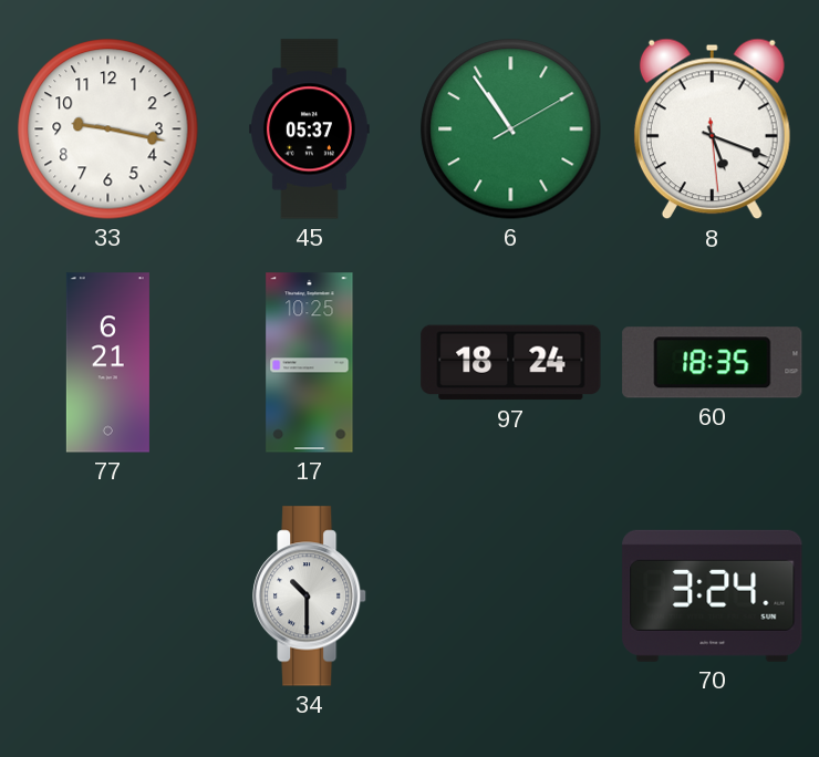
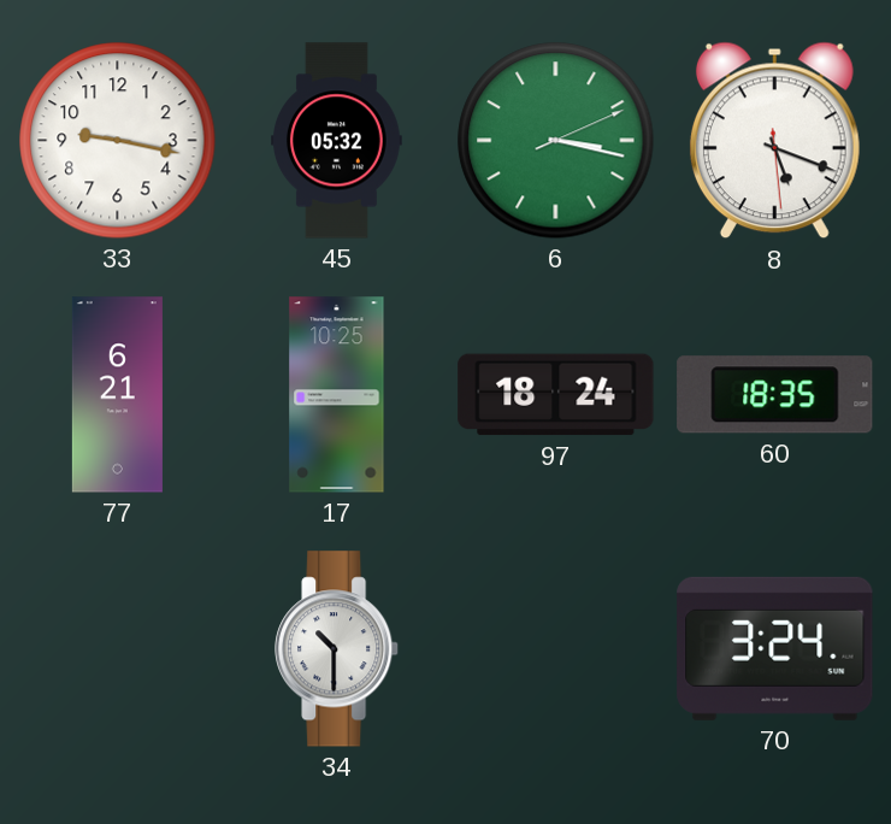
45: 05:37 -> 05:32 (337, 141)
6: 10:54 -> 3:17 (556, 141)
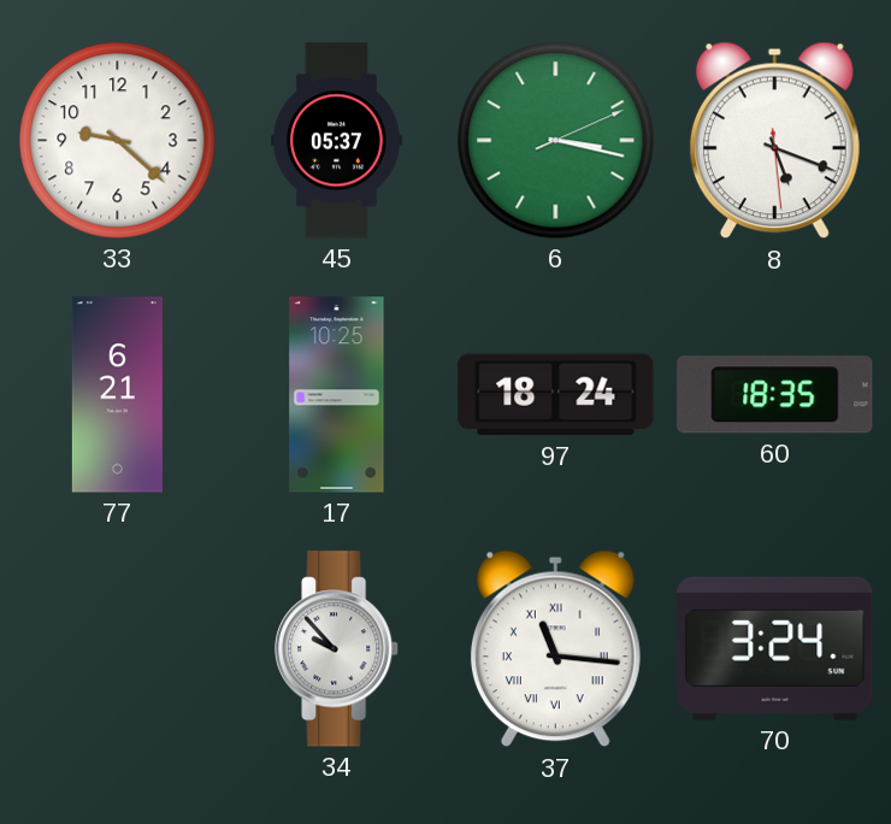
33: 9:17 -> 9:22 (118, 141)
45: 05:32 -> 05:37 (337, 141)
34: 10:30 -> 9:53 (337, 649)
37: none -> 11:16 (555, 649)
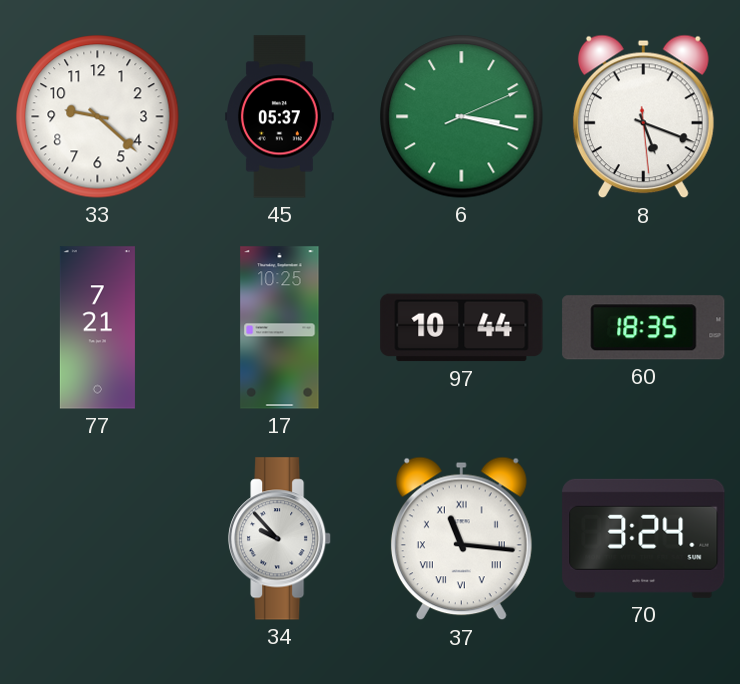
77: 6:21 -> 7:21 (97, 328)
97: 18:24 -> 10:44 (462, 328)
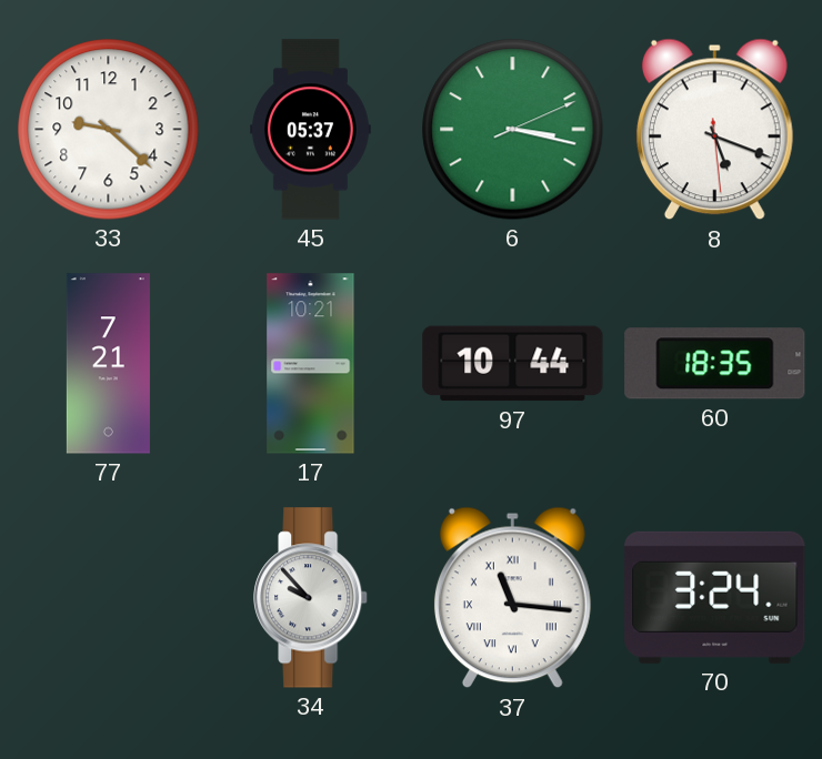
17: 10:25 -> 10:21 (311, 364)
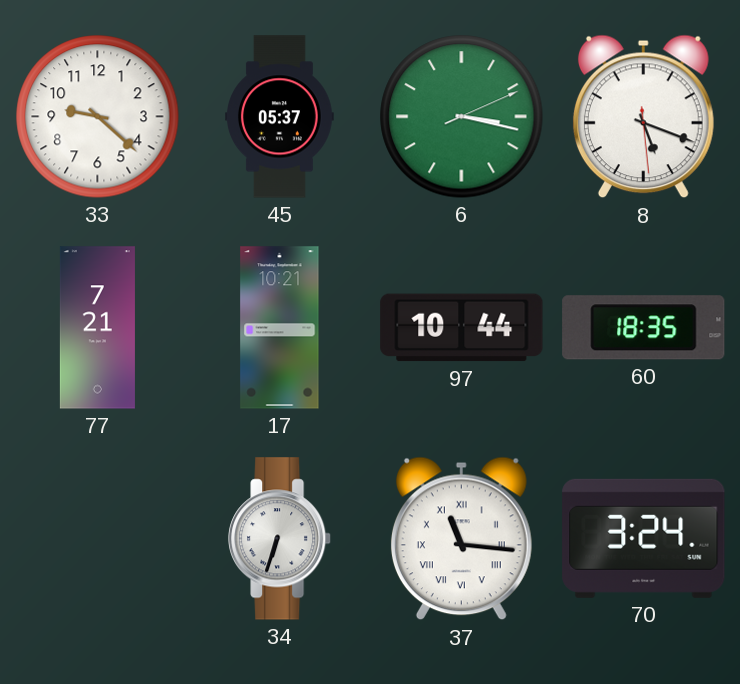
34: 9:53 -> 6:33 (280, 539)
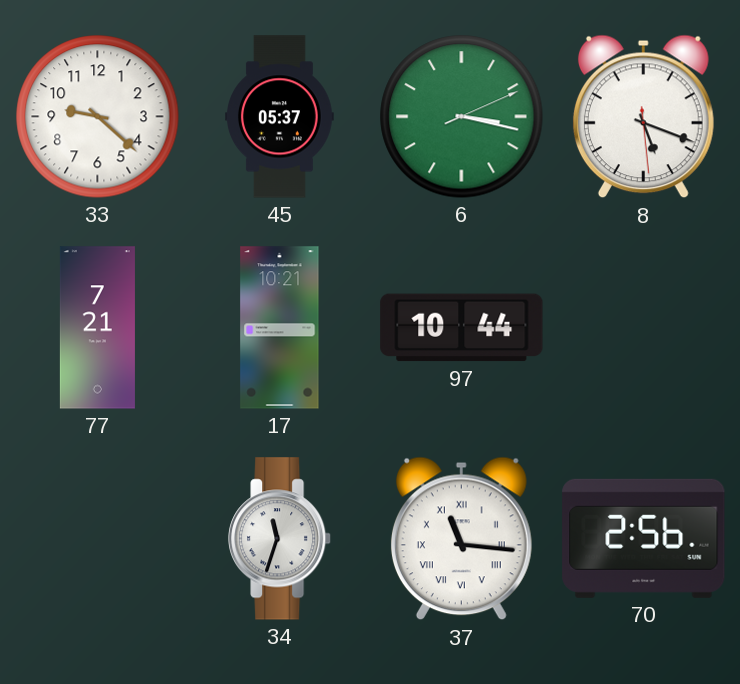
60: 18:35 -> none (644, 328)
34: 6:33 -> 11:33 (280, 539)
70: 3:24 -> 2:56 (644, 538)
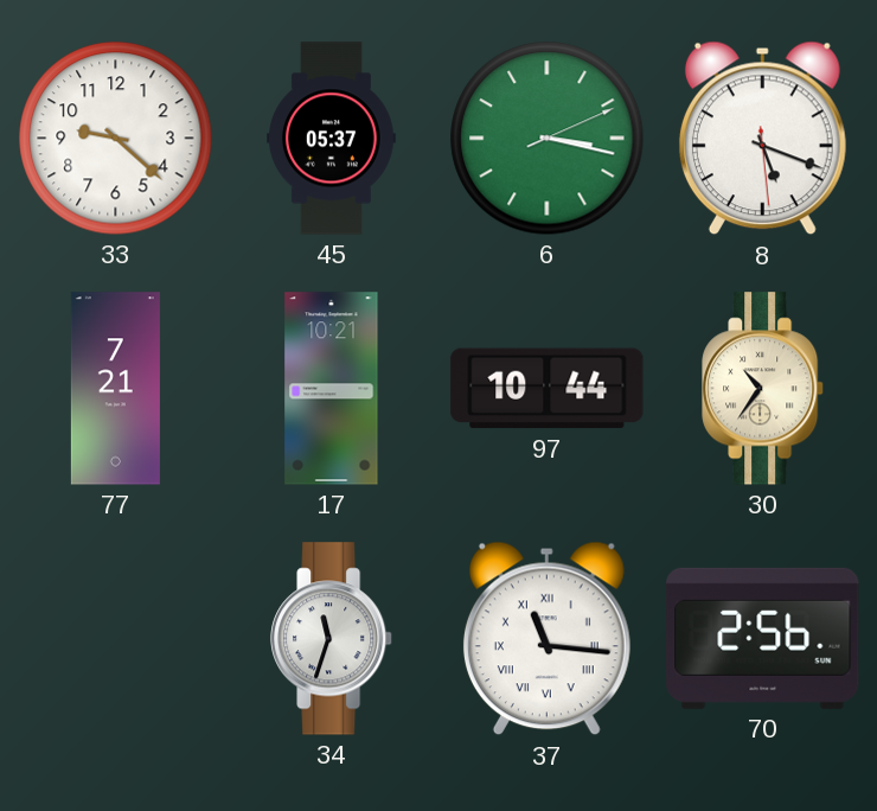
30: none -> 10:36 (763, 389)
